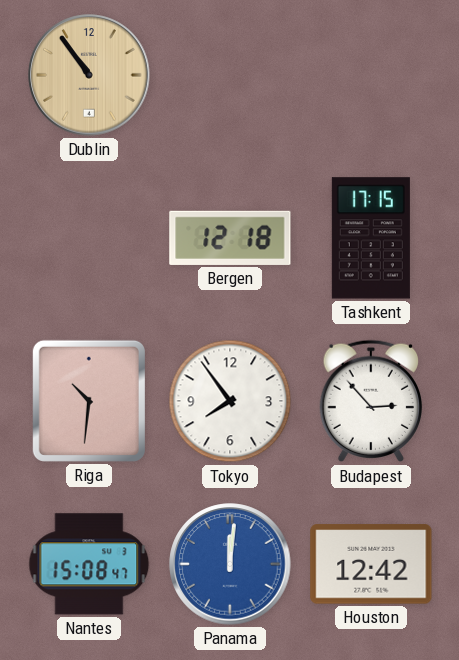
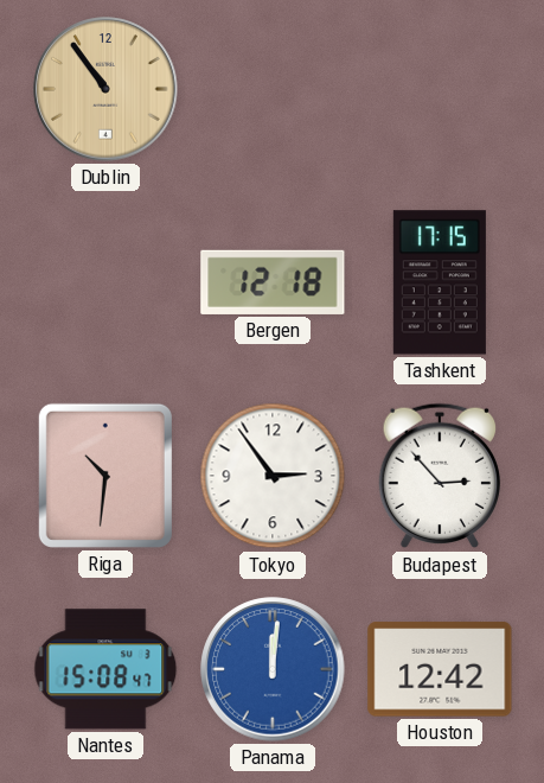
Tokyo: 7:54 -> 2:54 (273, 476)
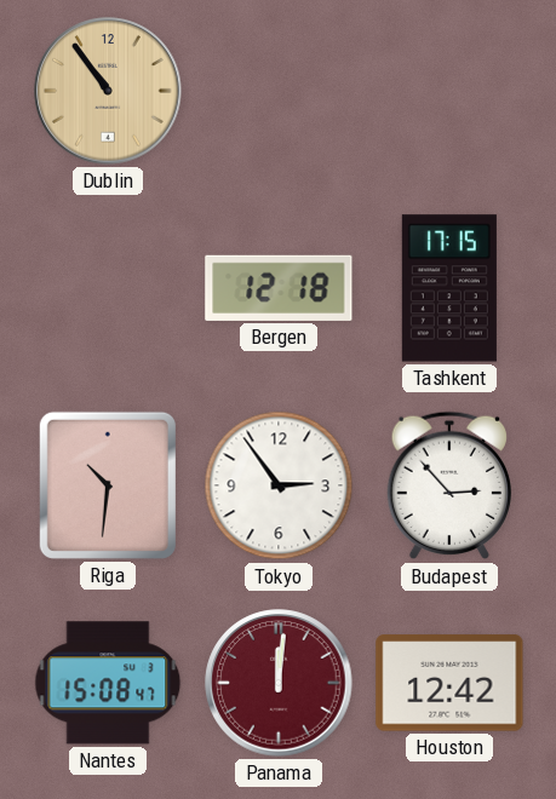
Panama dial: blue -> burgundy (279, 683)
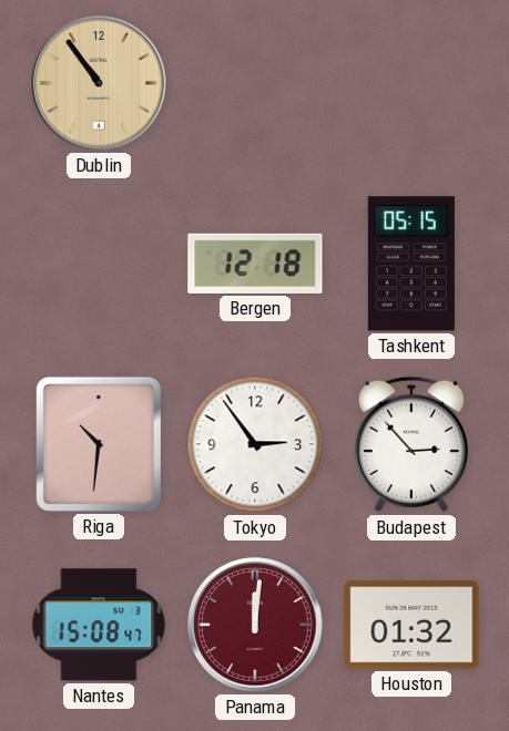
Tashkent: 17:15 -> 05:15 (411, 264)
Houston: 12:42 -> 01:32 (411, 625)
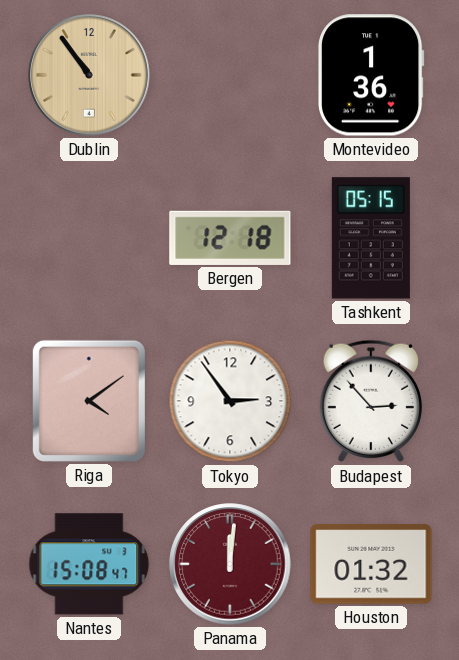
Montevideo: none -> 1:36 (371, 75)
Riga: 10:31 -> 4:09 (89, 401)
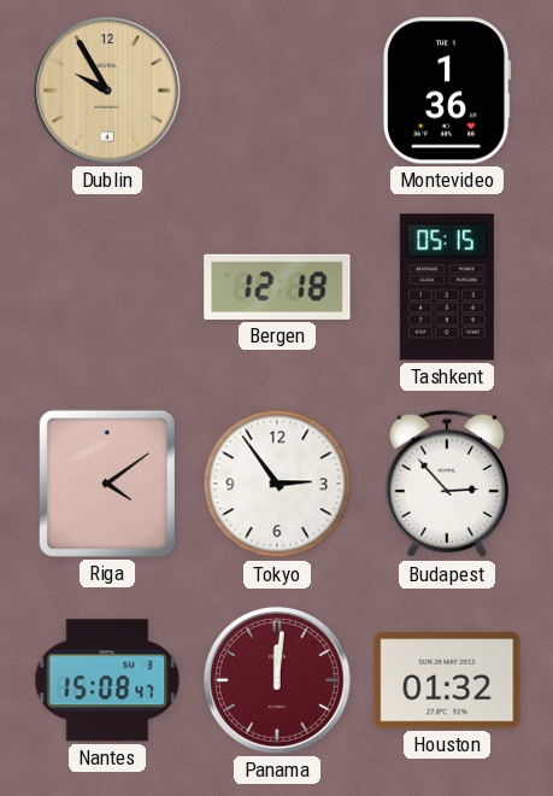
Dublin: 10:54 -> 9:55 (107, 90)
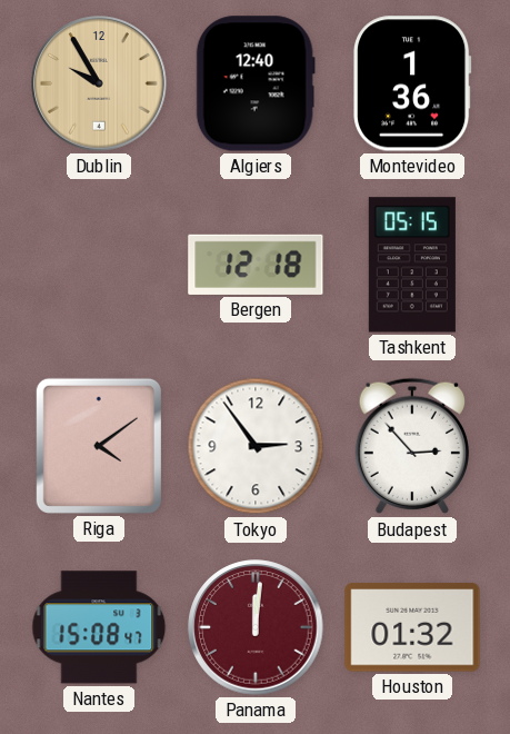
Algiers: none -> 12:40 (256, 83)
